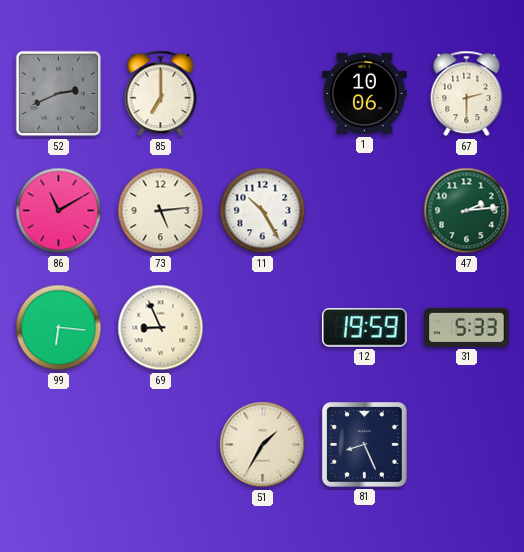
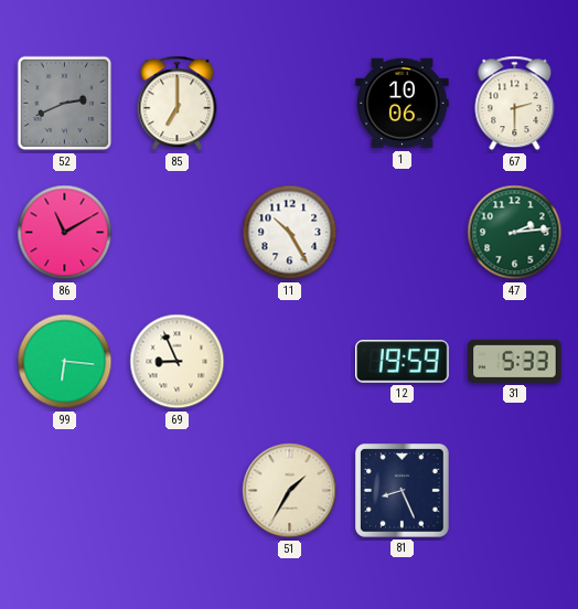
73: 5:14 -> none (161, 211)
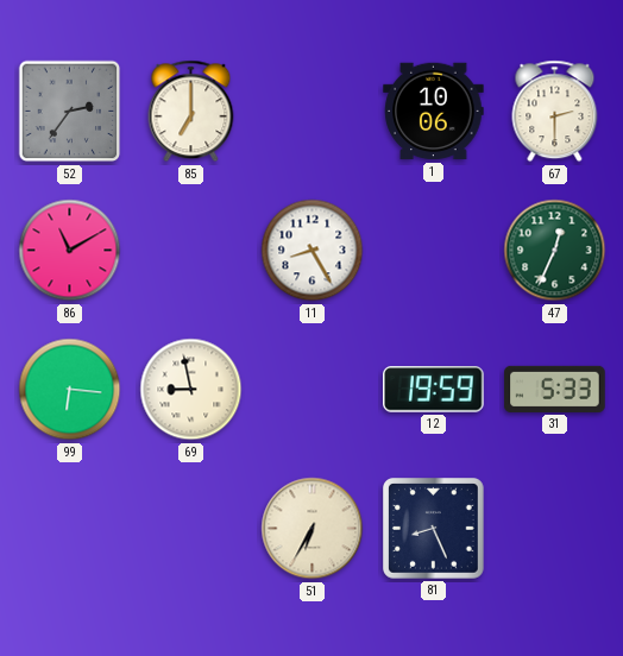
52: 2:41 -> 2:36 (70, 112)
11: 10:25 -> 8:25 (313, 251)
47: 2:14 -> 12:34 (555, 251)
69: 8:56 -> 8:58 (191, 390)
51: 1:35 -> 6:35 (313, 529)
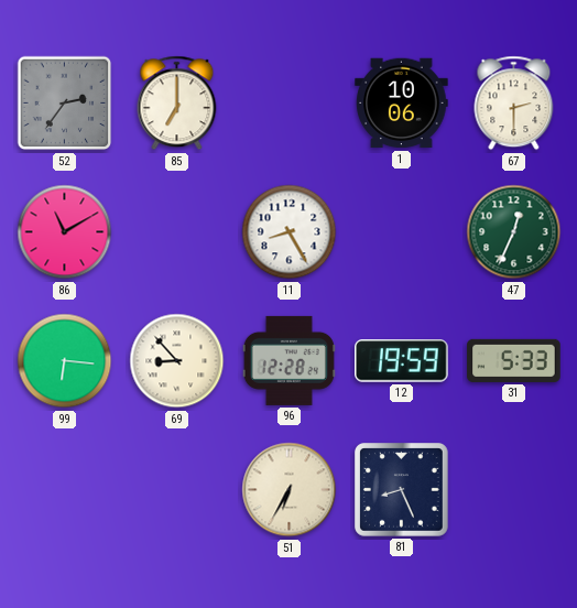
69: 8:58 -> 8:53 (177, 361)
96: none -> 12:28 (288, 360)
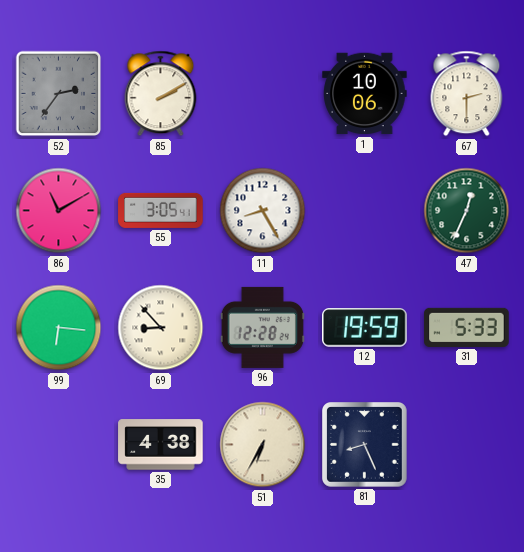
85: 7:00 -> 2:10 (161, 94)
55: none -> 3:05 (161, 210)
35: none -> 4:38 (161, 445)
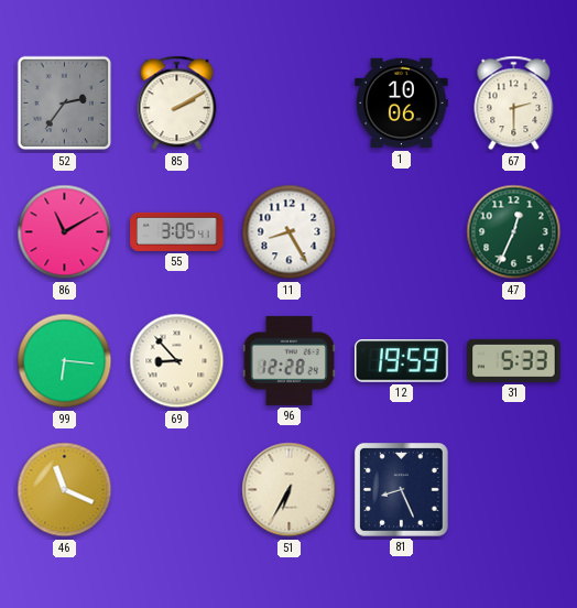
46: none -> 11:19 (65, 490)
35: 4:38 -> none (161, 445)
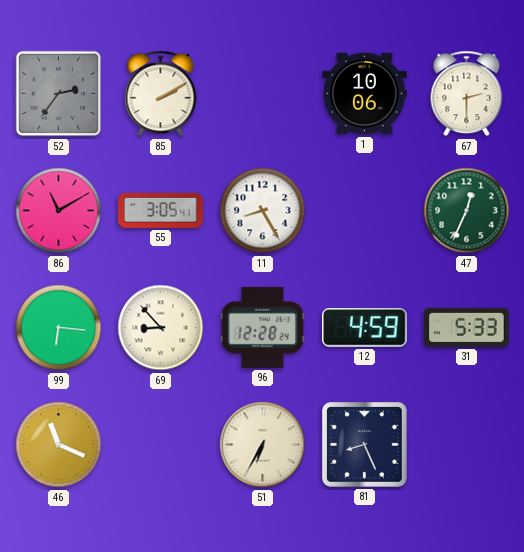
12: 19:59 -> 4:59 (365, 328)
